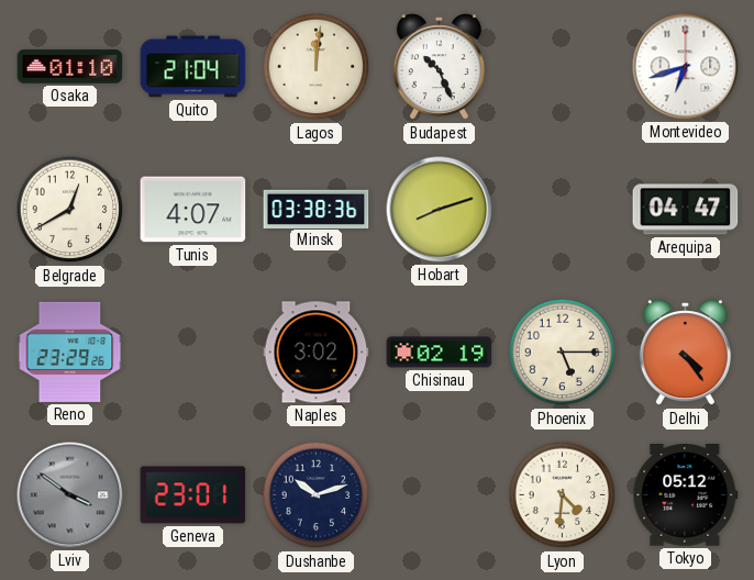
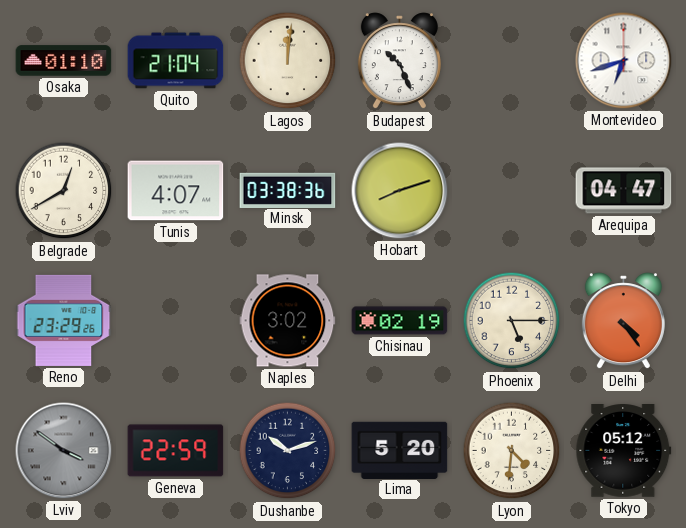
Geneva: 23:01 -> 22:59 (176, 451)
Lima: none -> 5:20 (400, 450)
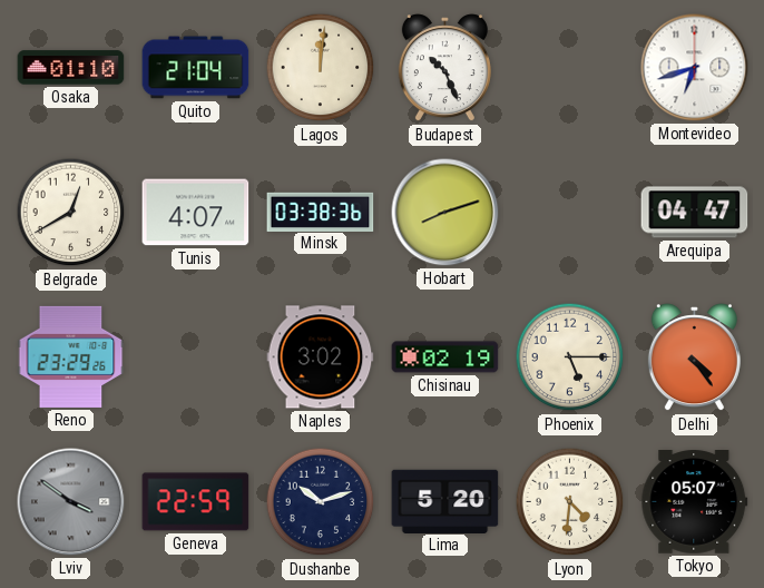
Tokyo: 05:12 -> 05:07 (695, 502)
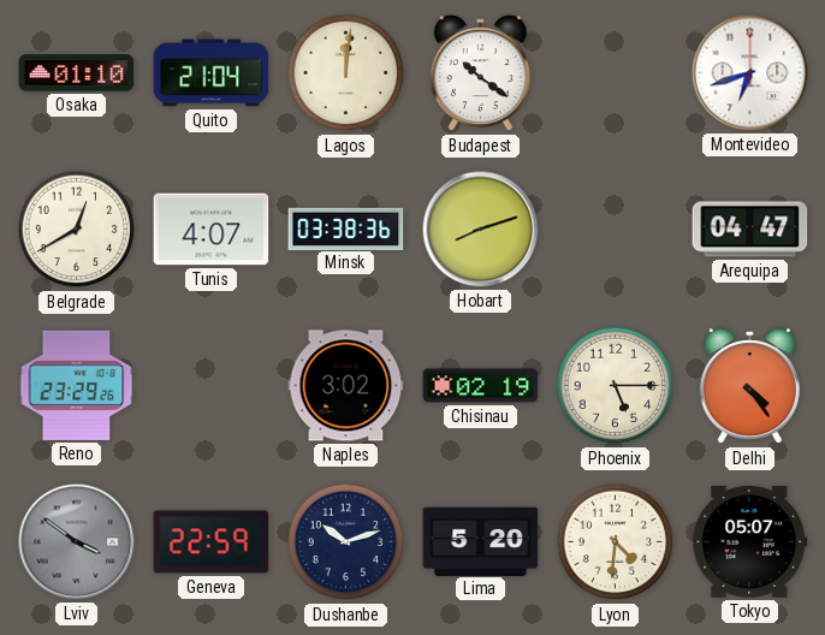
Budapest: 10:26 -> 10:21 (480, 73)
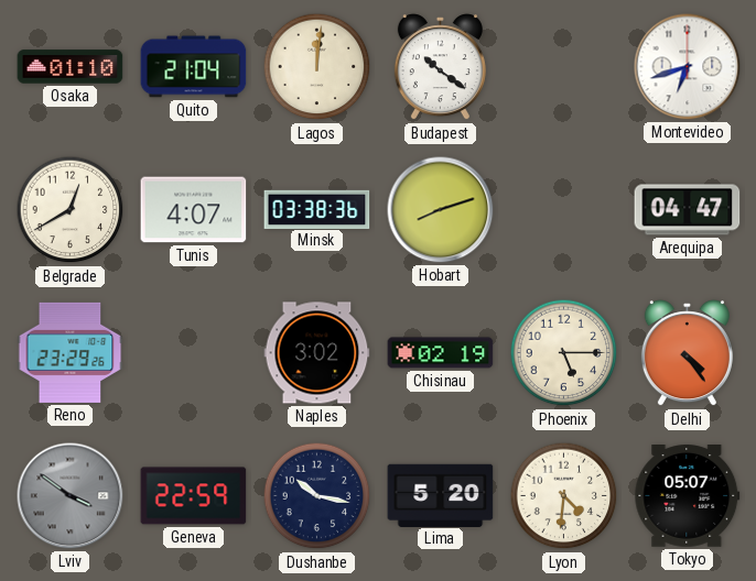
Dushanbe: 10:12 -> 10:17 (317, 496)
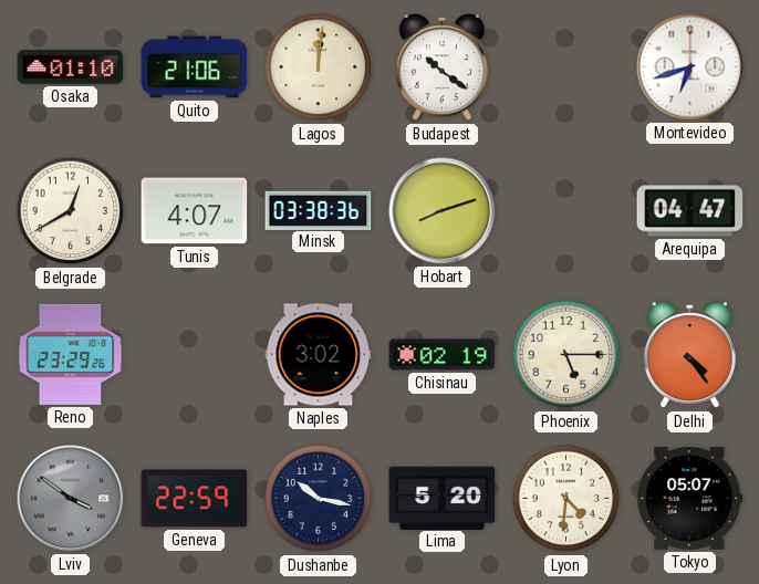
Quito: 21:04 -> 21:06 (195, 67)
